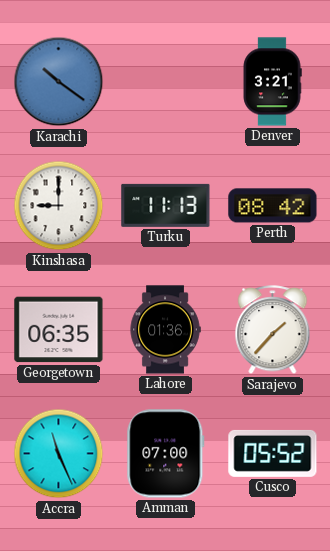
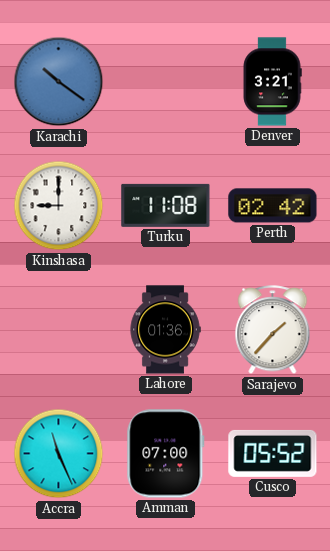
Turku: 11:13 -> 11:08 (166, 205)
Perth: 08:42 -> 02:42 (273, 206)
Georgetown: 06:35 -> none (59, 330)
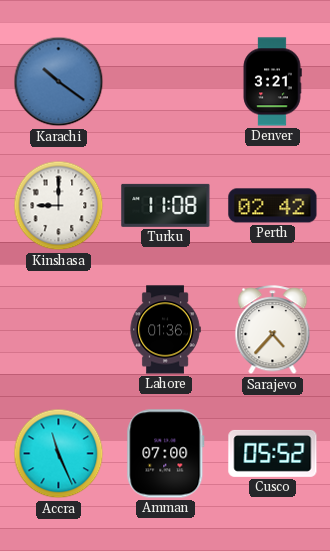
Sarajevo: 1:37 -> 4:37 (273, 330)
